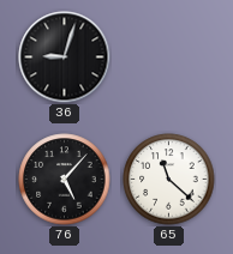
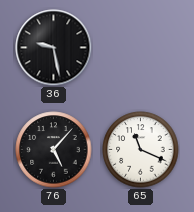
36: 9:03 -> 9:28 (54, 48)
65: 11:22 -> 11:19 (141, 150)
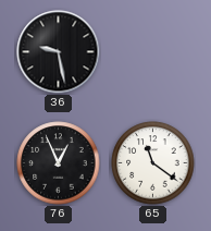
76: 5:07 -> 12:56 (59, 163)
65: 11:19 -> 11:21 (153, 163)
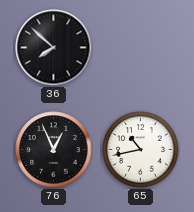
36: 9:28 -> 7:52 (54, 48)
65: 11:21 -> 10:43 (141, 150)
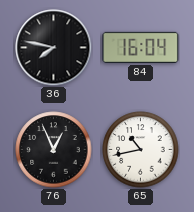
36: 7:52 -> 7:47 (54, 48)
84: none -> 16:04 (141, 47)
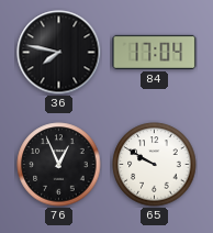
84: 16:04 -> 17:04 (155, 52)
65: 10:43 -> 9:50 (155, 165)
